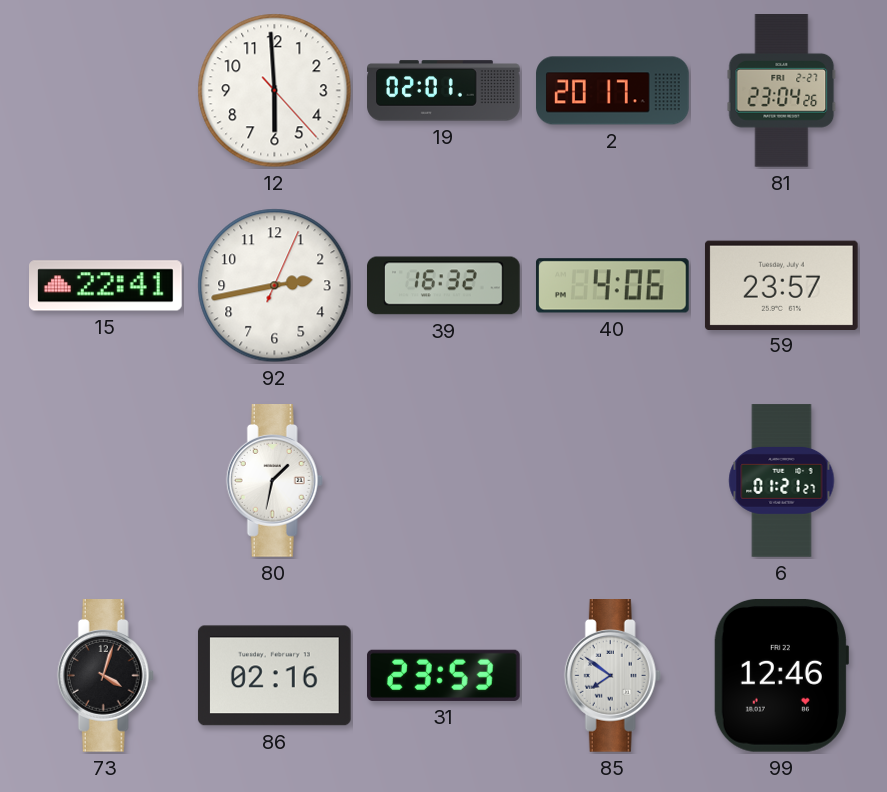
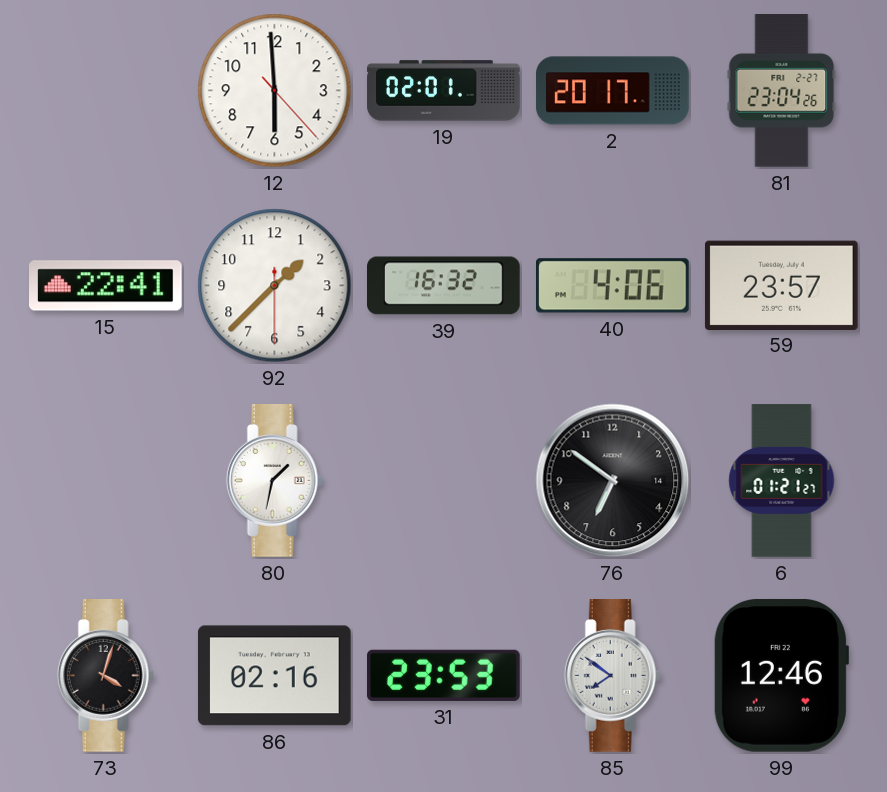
92: 2:43 -> 1:37 (275, 286)
76: none -> 6:51 (613, 481)
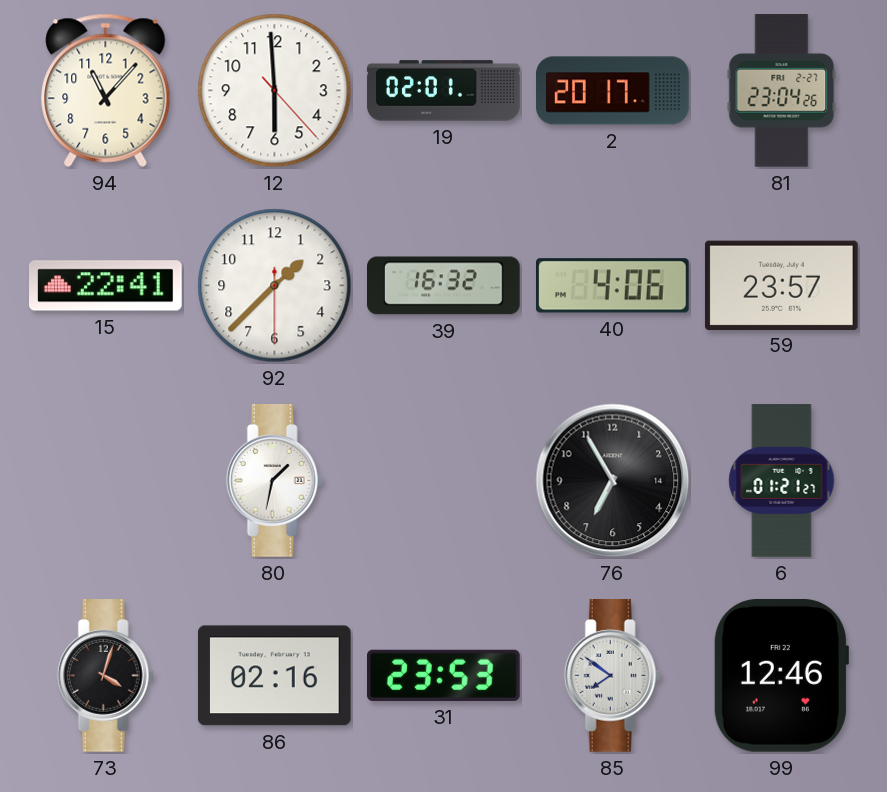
94: none -> 11:07 (106, 90)
76: 6:51 -> 6:55 (613, 481)
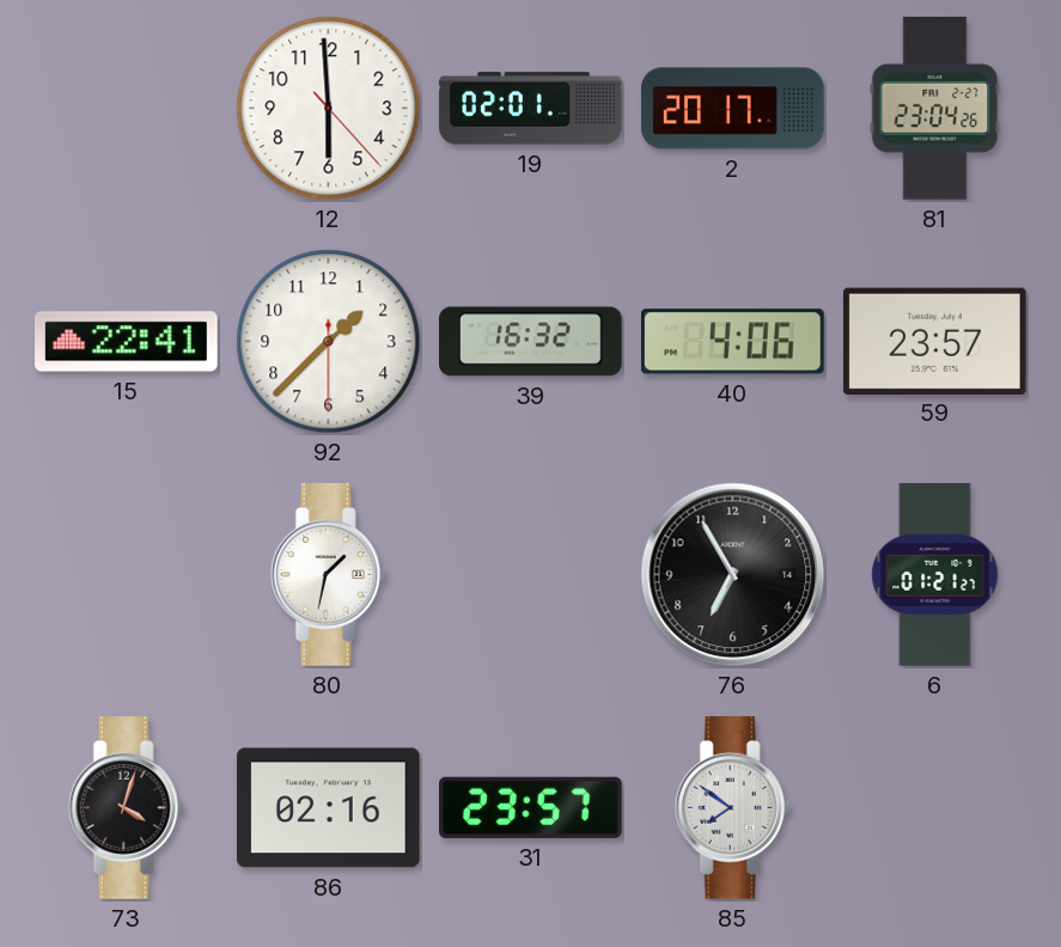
94: 11:07 -> none (106, 90)
31: 23:53 -> 23:57 (531, 807)
99: 12:46 -> none (781, 675)
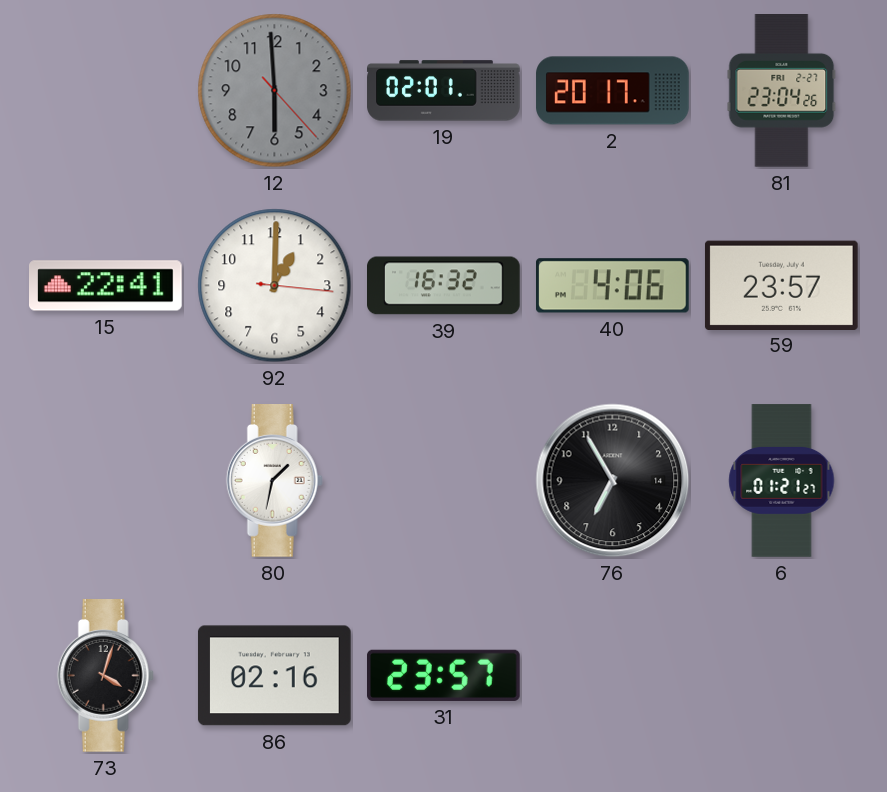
12 dial: white -> grey (275, 91)
92: 1:37 -> 1:00 (275, 286)
85: 7:51 -> none (732, 808)
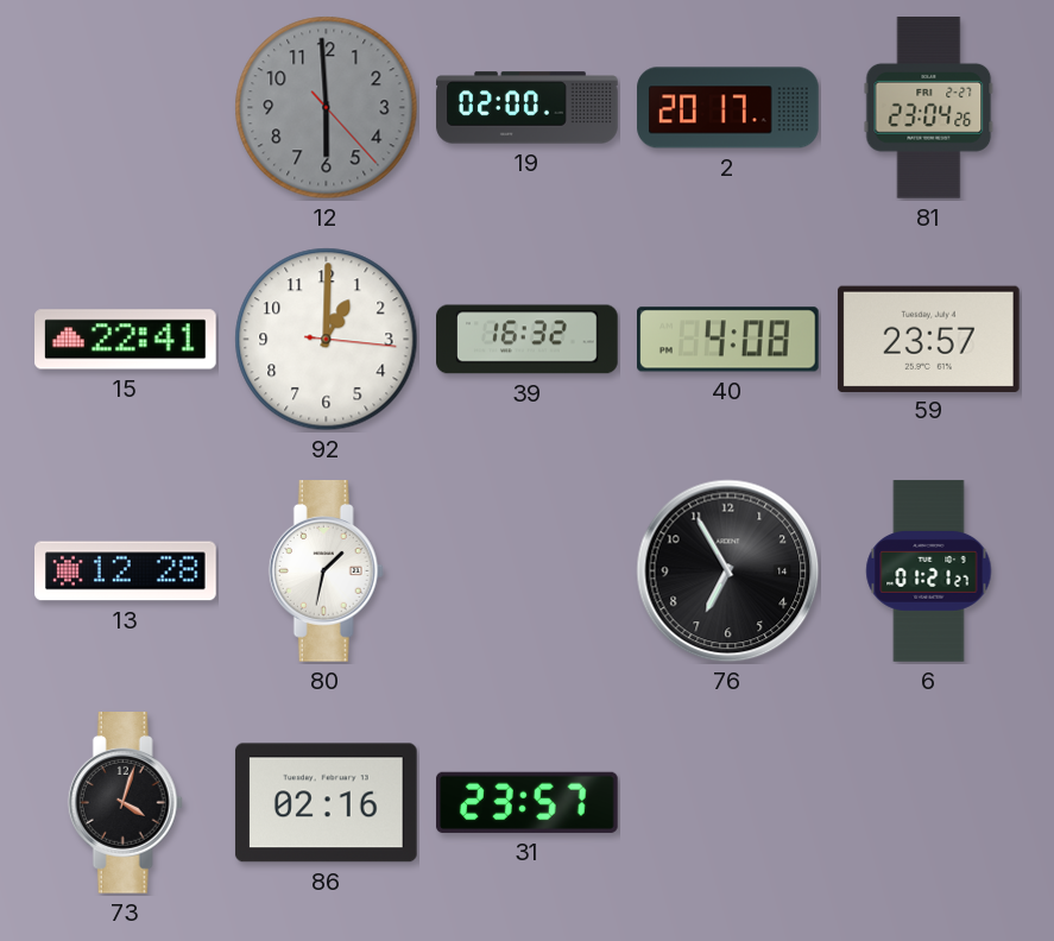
19: 02:01 -> 02:00 (528, 108)
40: 4:06 -> 4:08 (728, 340)
13: none -> 12:28 (126, 571)
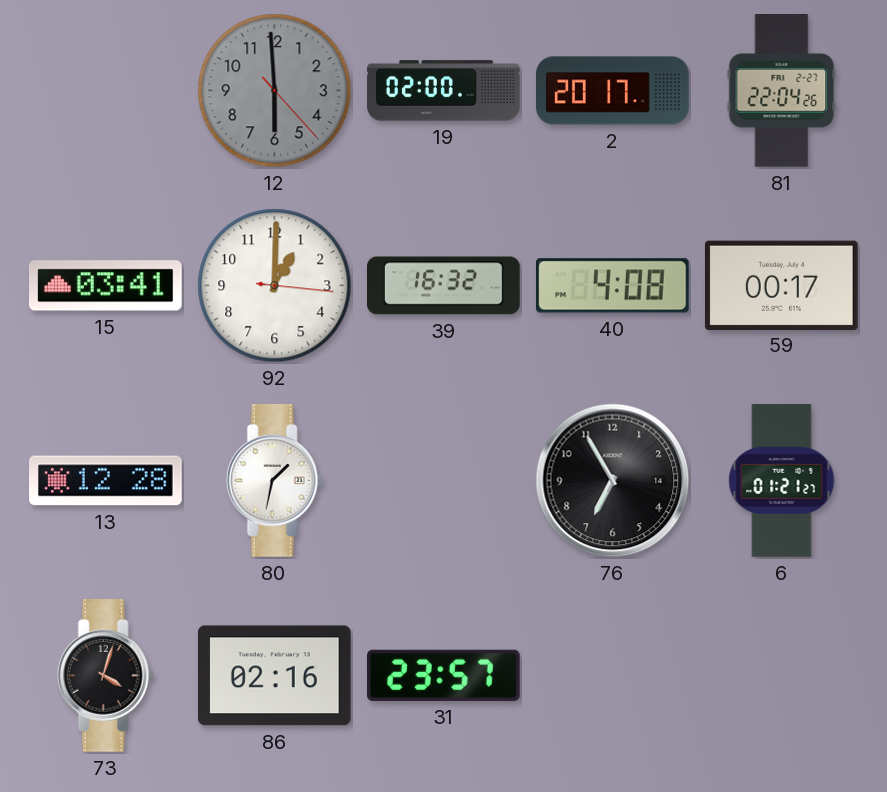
81: 23:04 -> 22:04 (782, 91)
15: 22:41 -> 03:41 (106, 286)
59: 23:57 -> 00:17 (781, 285)
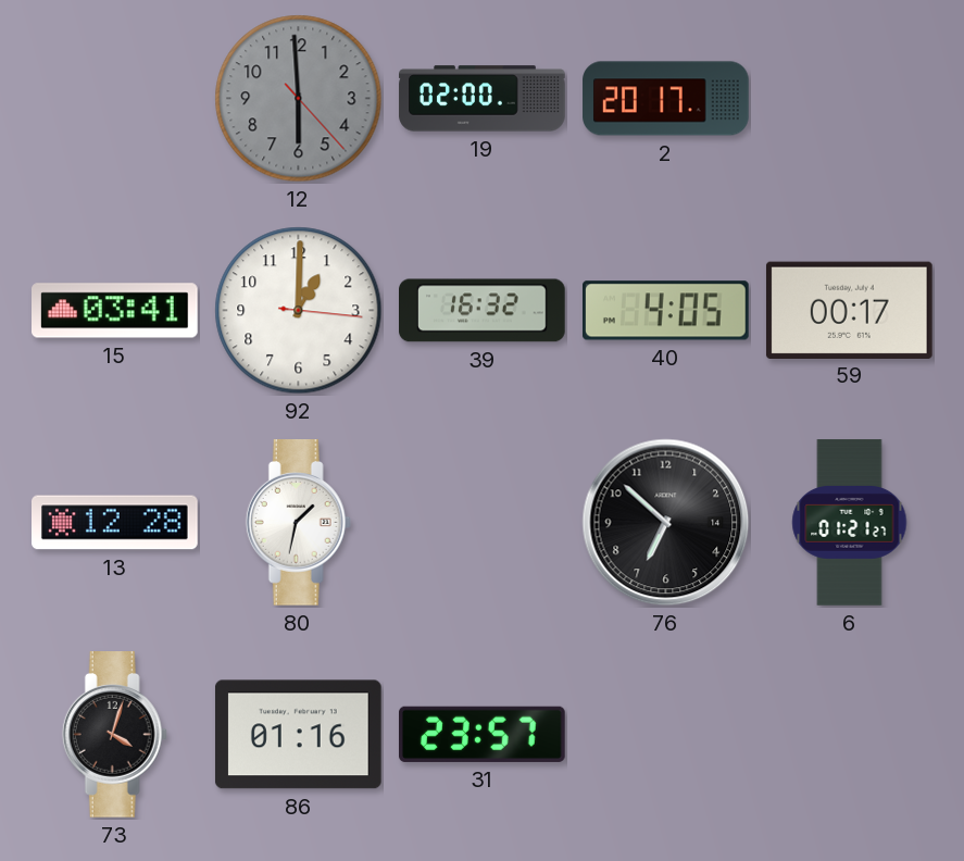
81: 22:04 -> none (782, 91)
40: 4:08 -> 4:05 (666, 311)
76: 6:55 -> 6:52 (666, 523)
86: 02:16 -> 01:16 (298, 735)
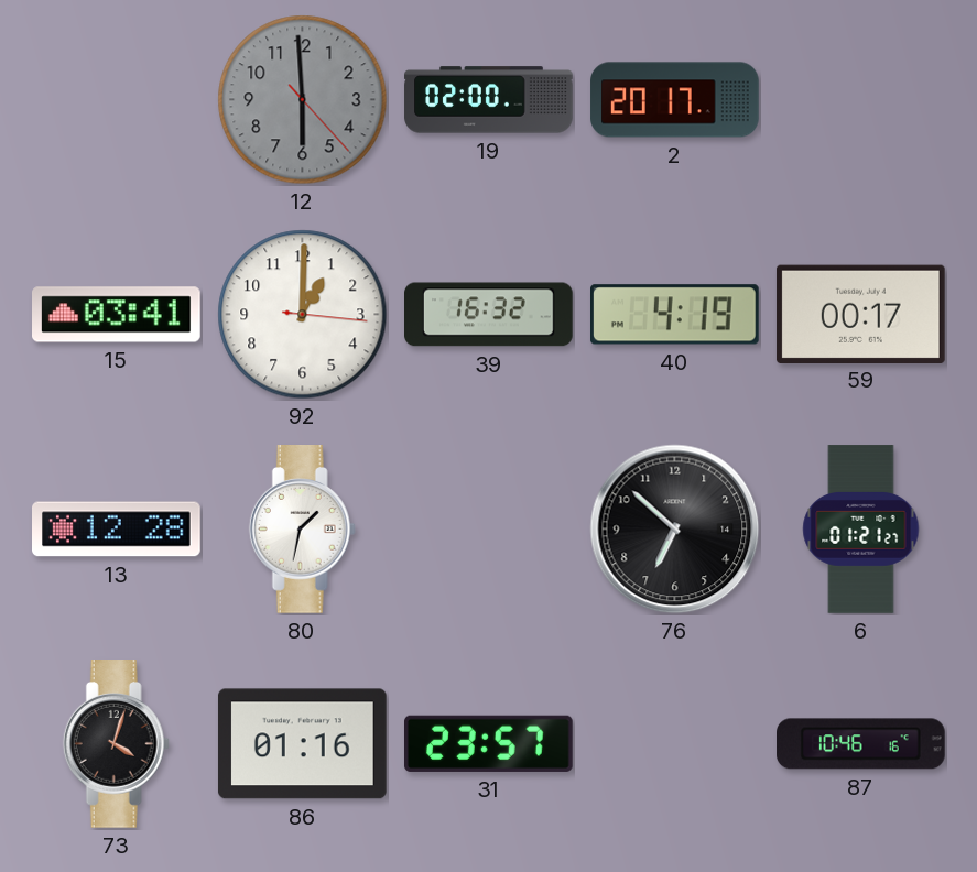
40: 4:05 -> 4:19 (675, 315)
87: none -> 10:46 (861, 744)
